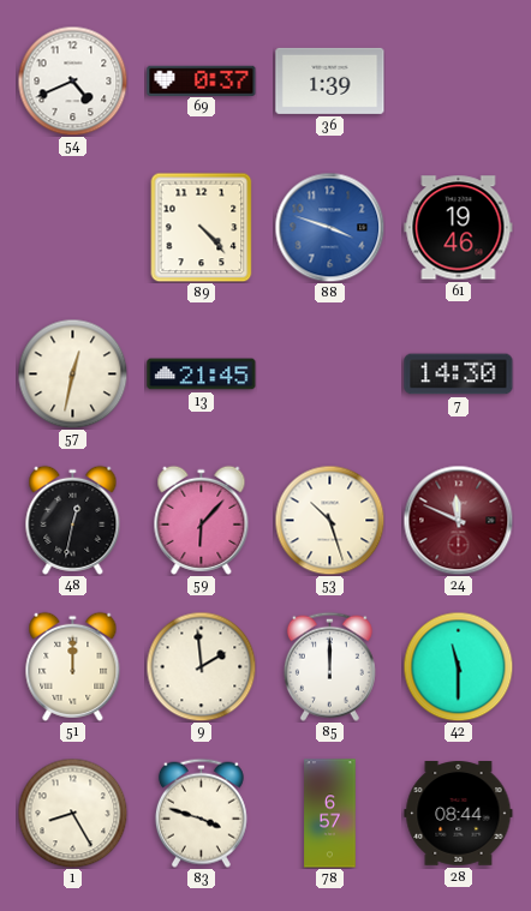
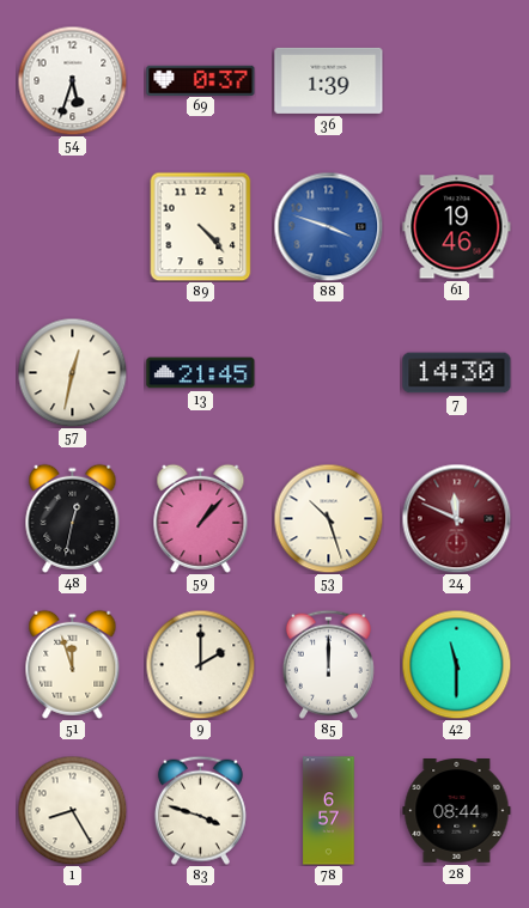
54: 4:41 -> 5:33 (72, 80)
59: 6:07 -> 1:07 (201, 518)
51: 12:00 -> 11:57 (73, 664)
9: 1:59 -> 2:00 (200, 664)
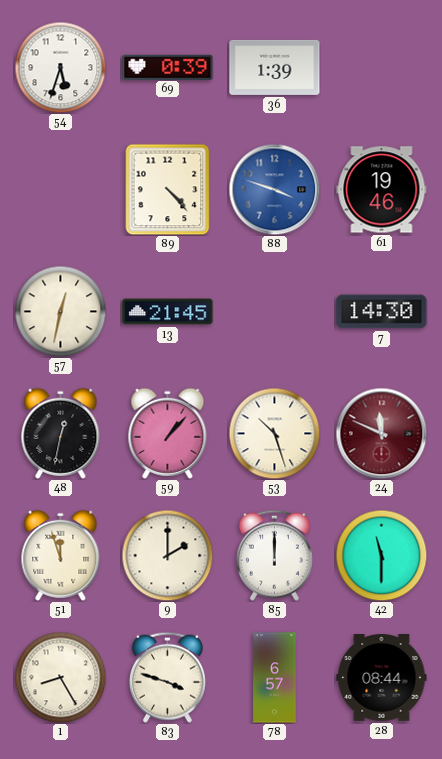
69: 0:37 -> 0:39 (168, 67)
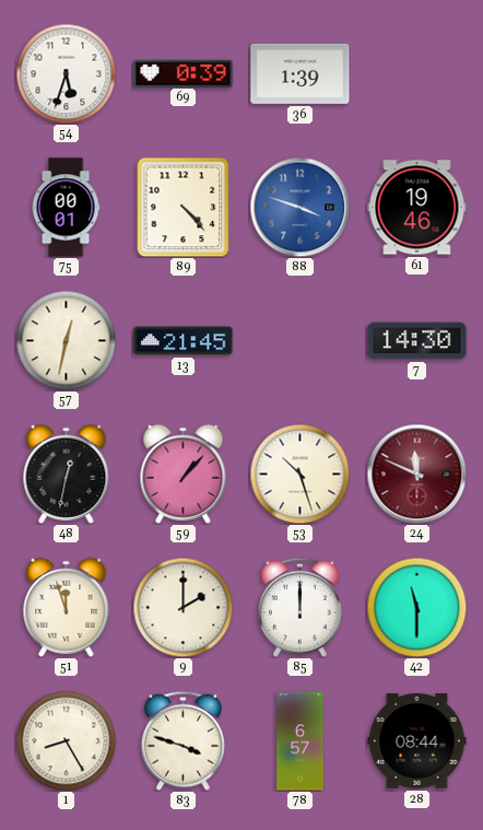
75: none -> 00:01 (66, 208)
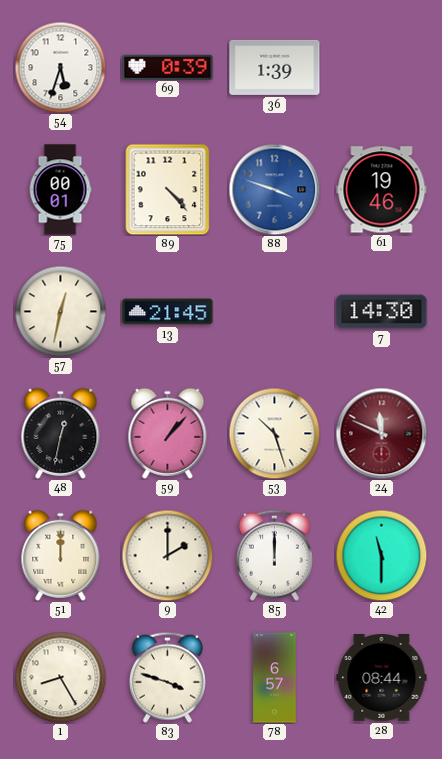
51: 11:57 -> 12:00 (61, 555)
